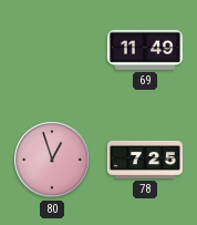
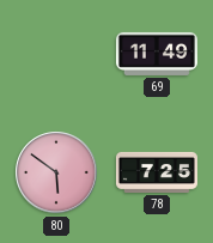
80: 12:57 -> 5:51 (56, 172)
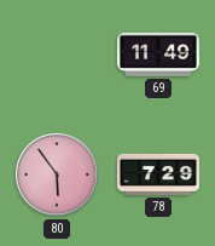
80: 5:51 -> 5:54 (57, 175)
78: 7:25 -> 7:29 (158, 175)
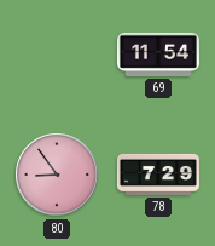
69: 11:49 -> 11:54 (158, 55)
80: 5:54 -> 8:54 (57, 175)
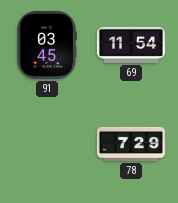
91: none -> 03:45 (47, 45)
80: 8:54 -> none (57, 175)
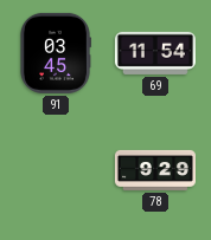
78: 7:29 -> 9:29 (155, 170)
